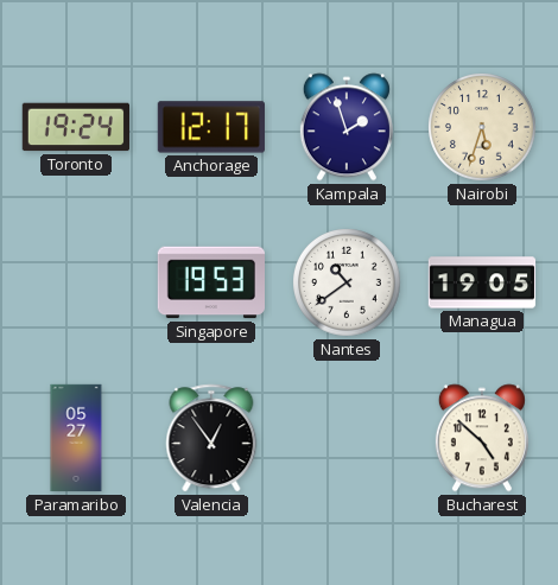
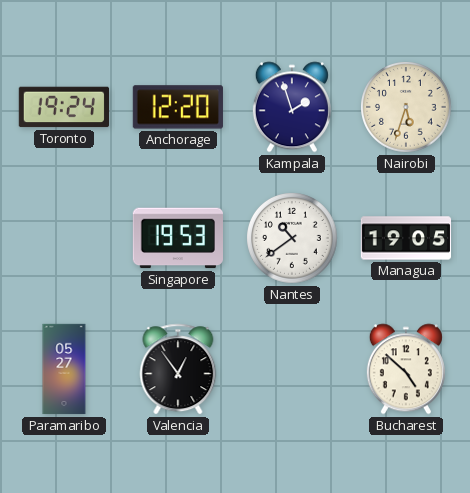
Anchorage: 12:17 -> 12:20 (178, 107)
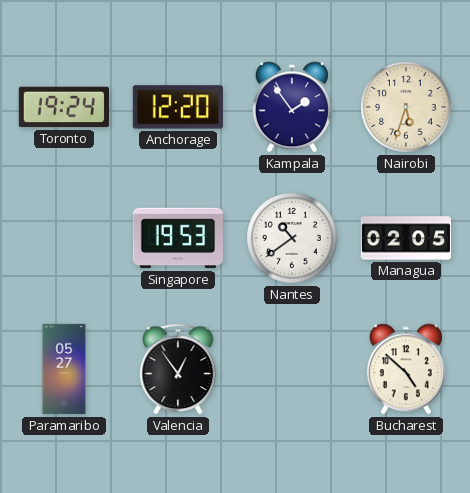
Kampala: 1:57 -> 1:54 (292, 107)
Managua: 19:05 -> 02:05 (406, 238)
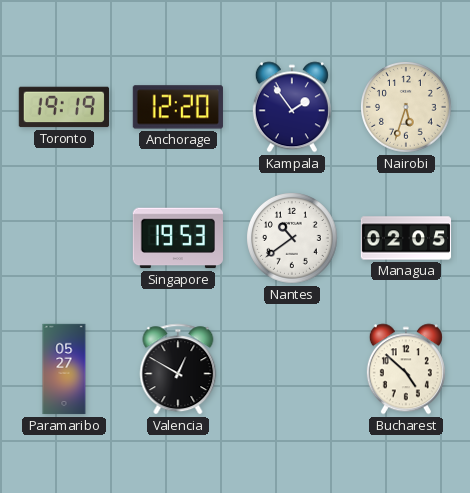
Toronto: 19:24 -> 19:19 (63, 107)
Valencia: 12:54 -> 12:50 (178, 369)
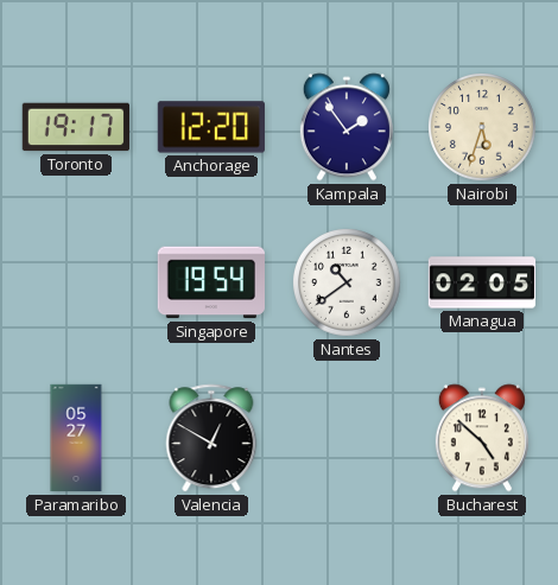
Toronto: 19:19 -> 19:17 (75, 127)
Singapore: 19:53 -> 19:54 (210, 282)
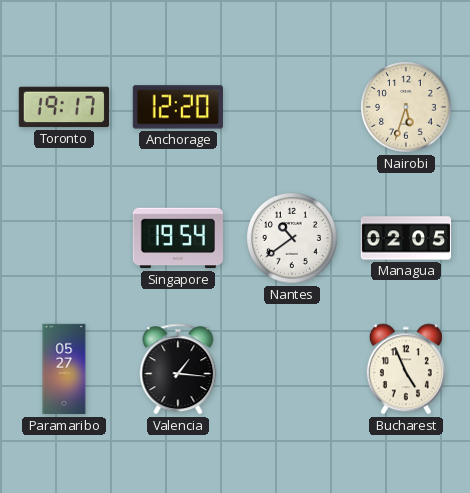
Kampala: 1:54 -> none (347, 127)
Valencia: 12:50 -> 1:16 (178, 369)
Bucharest: 4:52 -> 4:56 (406, 369)
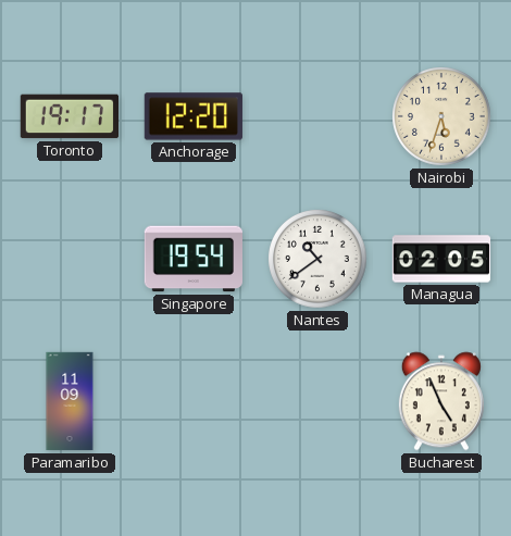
Paramaribo: 05:27 -> 11:09 (70, 401)
Valencia: 1:16 -> none (178, 369)
